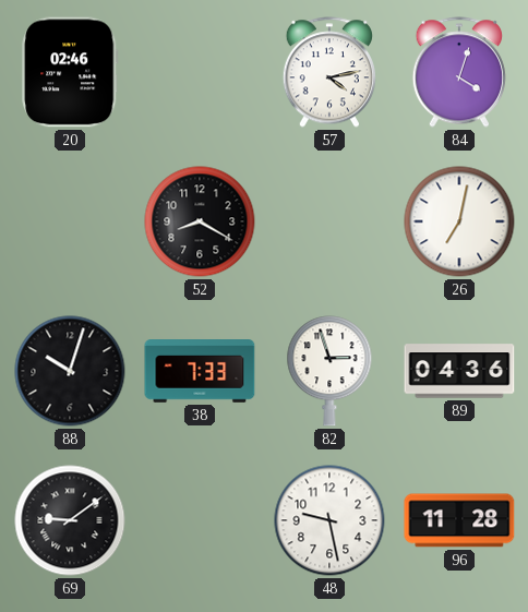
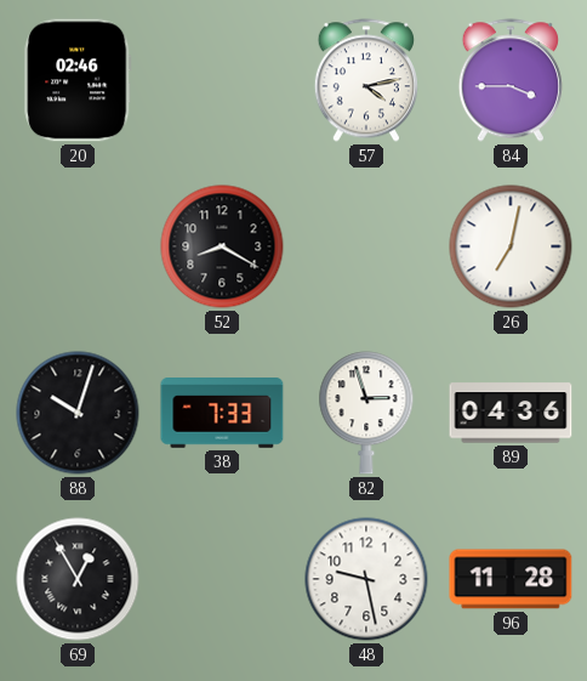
84: 4:03 -> 3:45 (511, 80)
69: 9:09 -> 12:55 (78, 579)
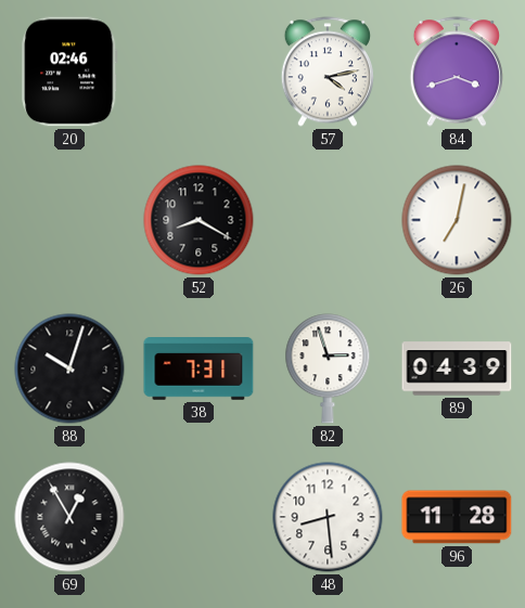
84: 3:45 -> 3:42 (457, 72)
38: 7:33 -> 7:31 (199, 368)
89: 04:36 -> 04:39 (457, 368)
48: 9:28 -> 8:29 (328, 517)
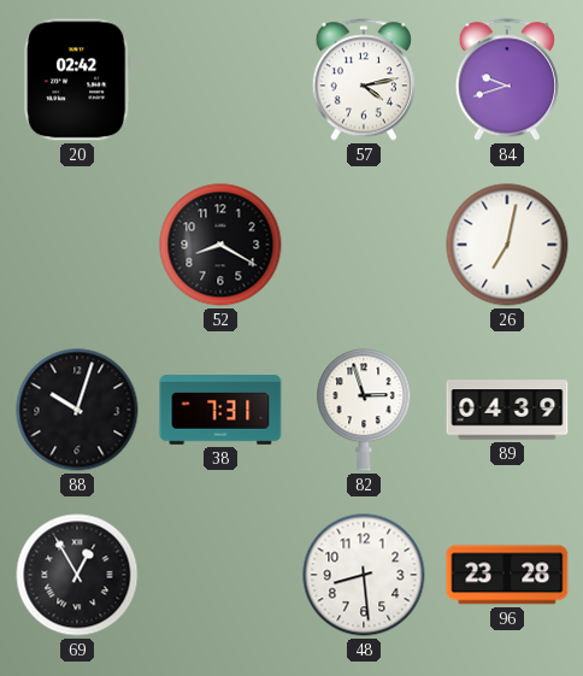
20: 02:46 -> 02:42 (77, 80)
84: 3:42 -> 9:42 (507, 80)
96: 11:28 -> 23:28 (507, 575)
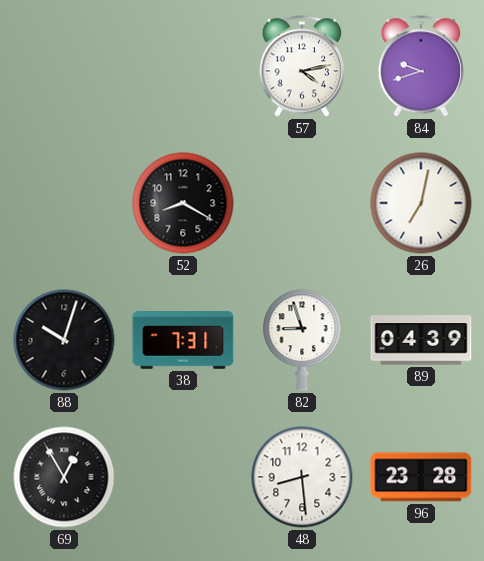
20: 02:42 -> none (77, 80)
82: 2:57 -> 8:57 (302, 340)
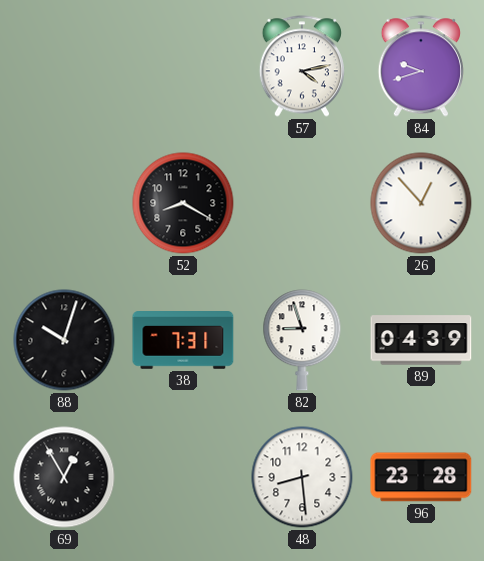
26: 7:02 -> 12:53 (421, 203)
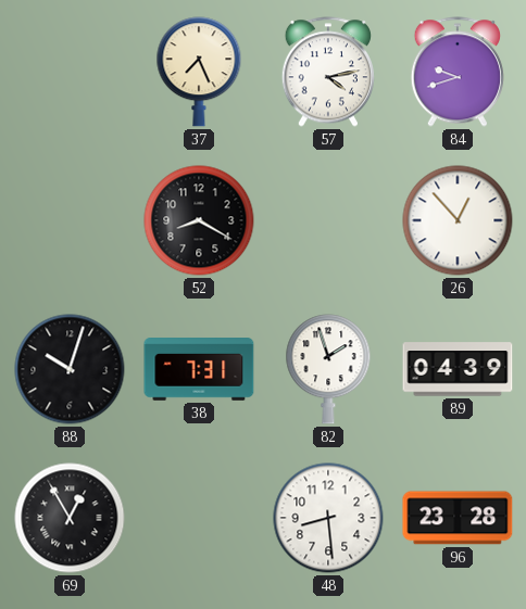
37: none -> 7:26 (199, 72)
82: 8:57 -> 1:57 (328, 369)
